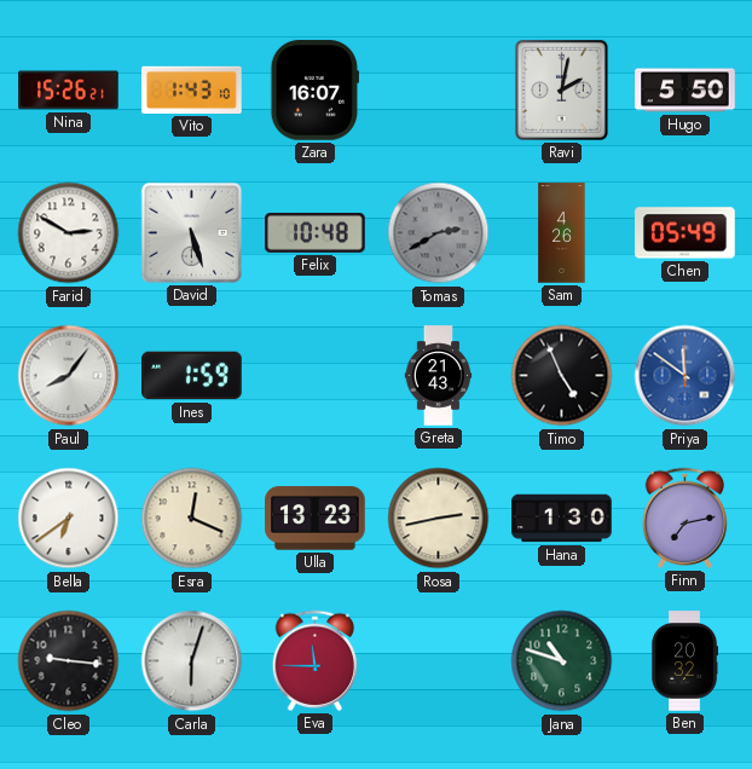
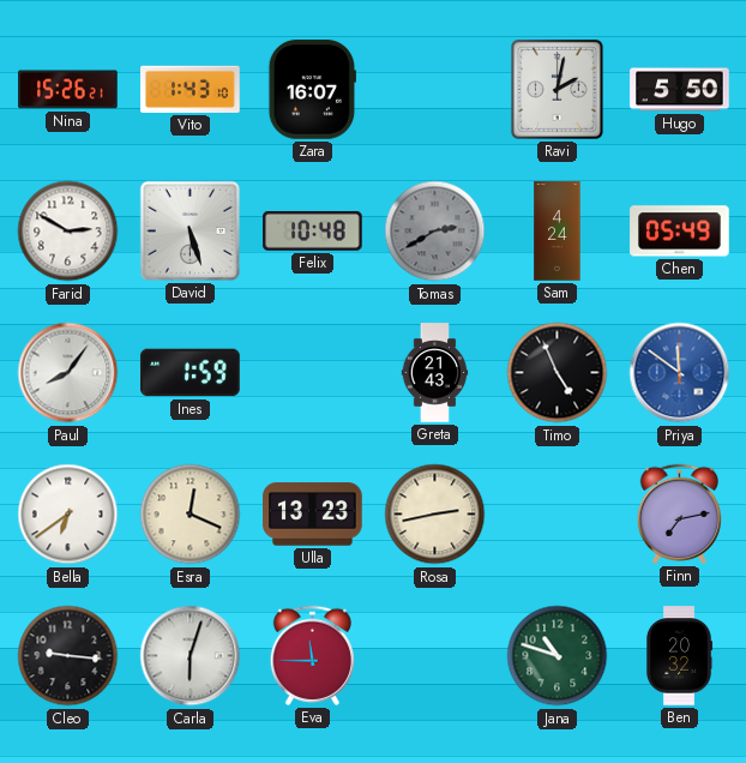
Sam: 4:26 -> 4:24 (558, 232)
Hana: 1:30 -> none (562, 519)
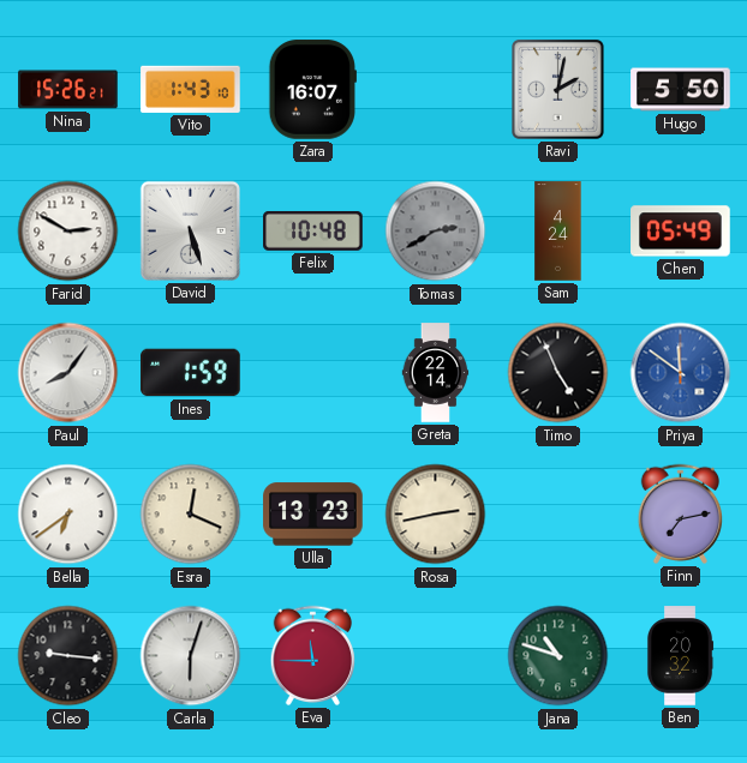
Greta: 21:43 -> 22:14 (436, 373)
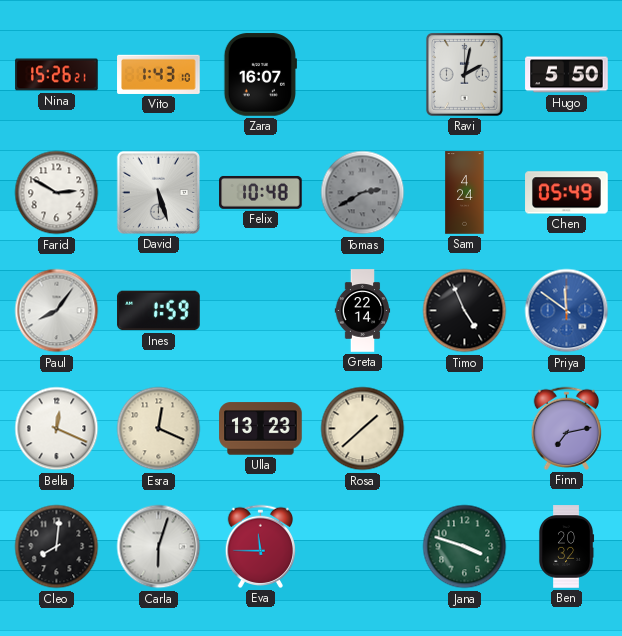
Bella: 6:39 -> 12:19 (57, 429)
Rosa: 2:43 -> 1:38 (363, 429)
Cleo: 9:16 -> 8:01 (57, 547)
Jana: 10:48 -> 3:48 (465, 547)
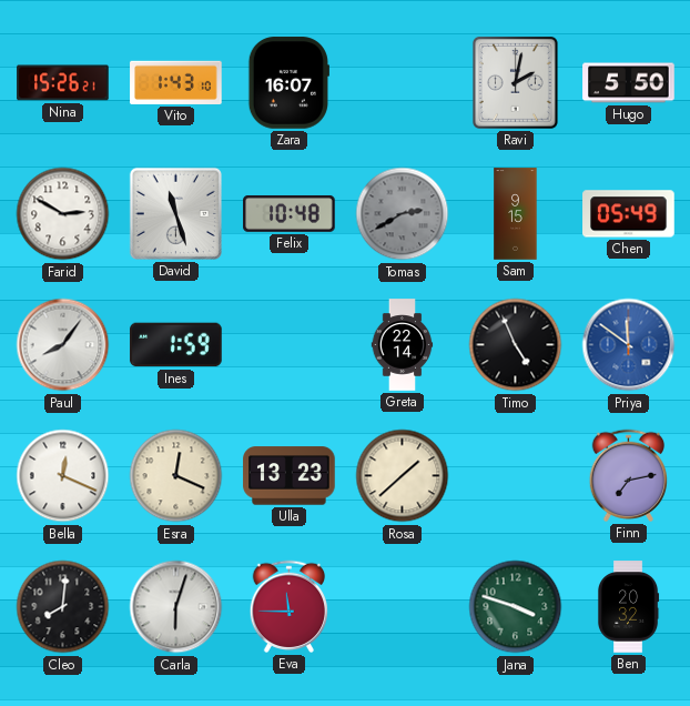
David: 5:27 -> 11:27 (175, 213)
Sam: 4:24 -> 9:15 (516, 214)
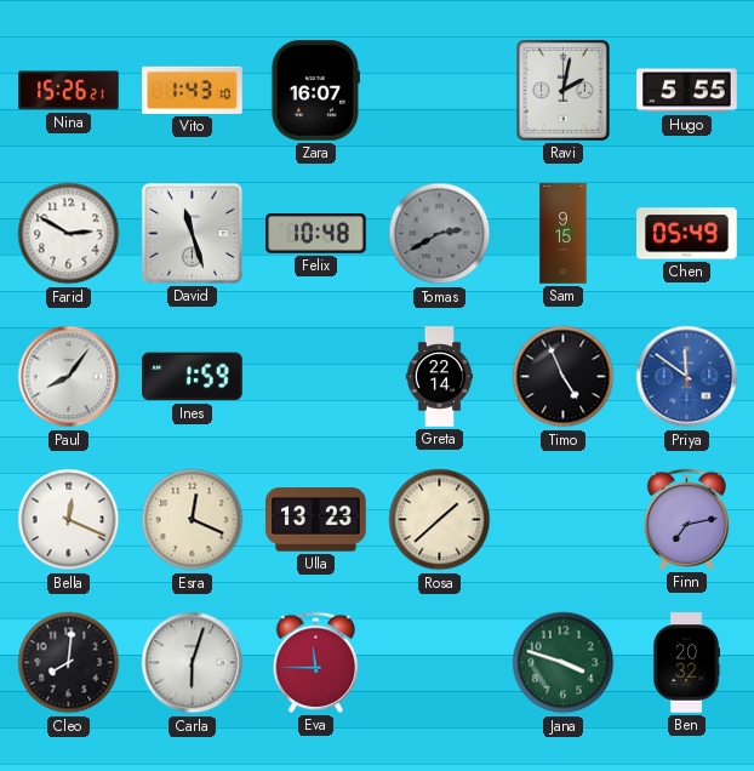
Hugo: 5:50 -> 5:55 (687, 91)
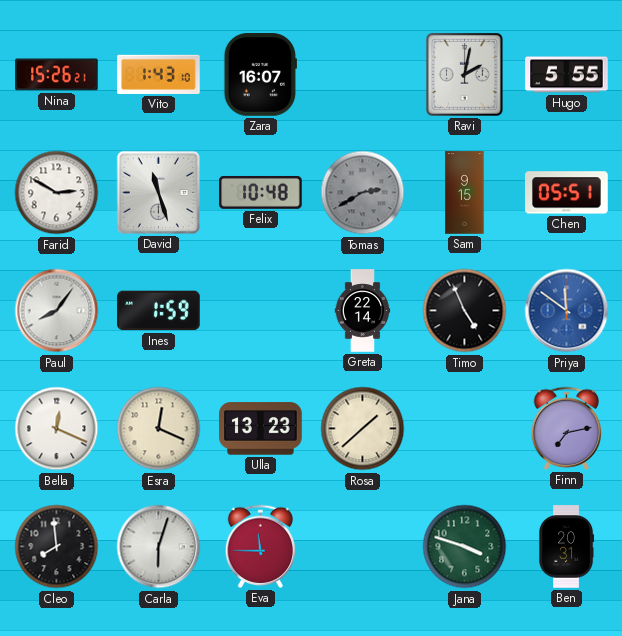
Chen: 05:49 -> 05:51 (567, 193)
Cleo: 8:01 -> 7:59 (57, 547)
Ben: 20:32 -> 20:31 (566, 547)
